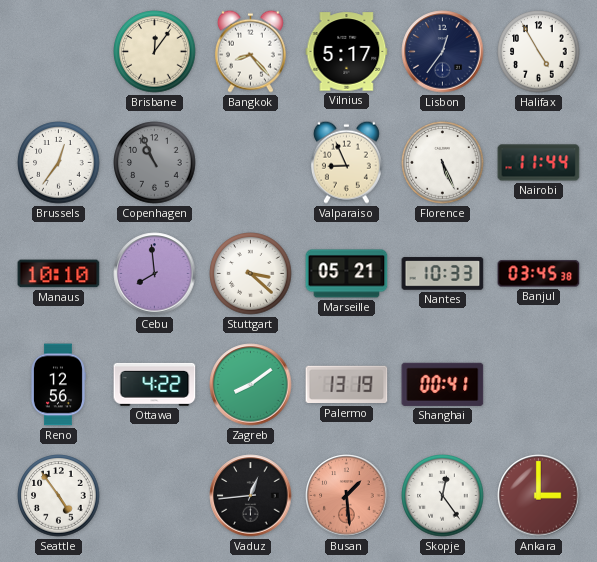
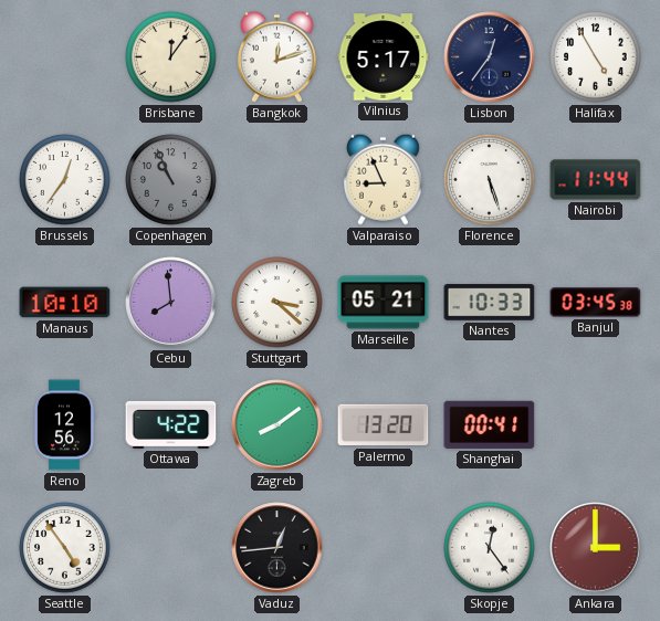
Bangkok: 8:23 -> 12:12 (276, 56)
Florence: 5:26 -> 5:27 (490, 180)
Palermo: 13:19 -> 13:20 (384, 425)
Busan: 1:29 -> none (347, 496)
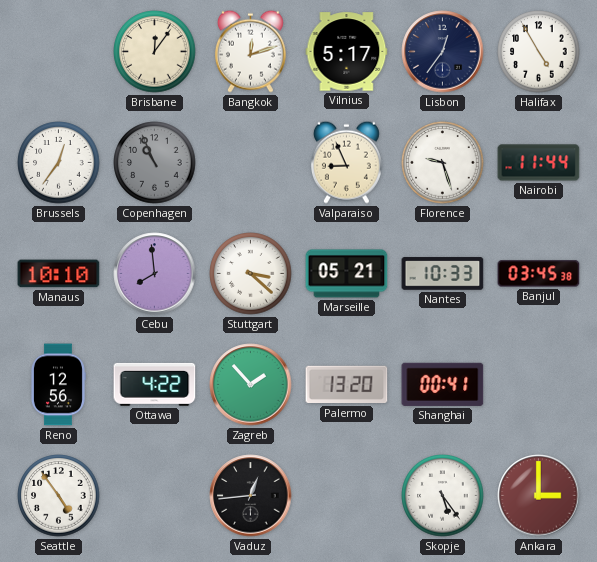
Florence: 5:27 -> 9:27 (443, 163)
Zagreb: 8:09 -> 1:53 (251, 385)
Skopje: 12:24 -> 5:24 (443, 496)
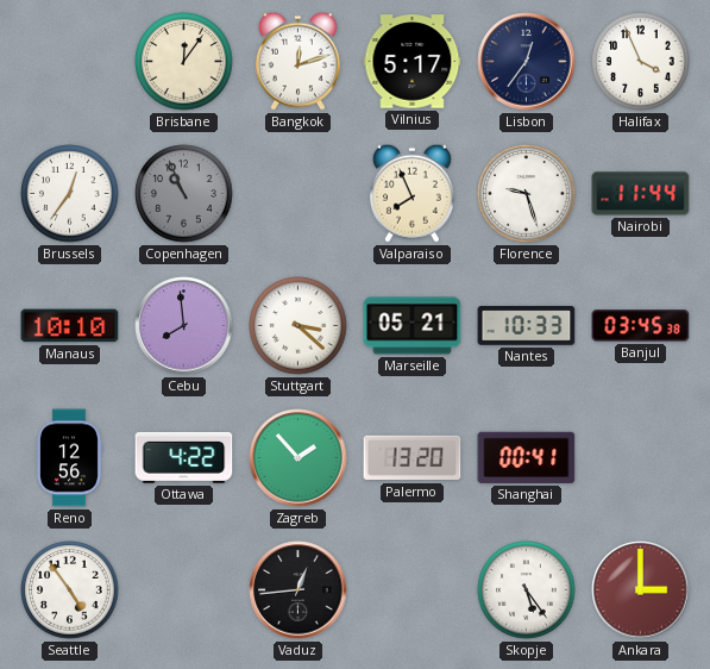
Halifax: 4:55 -> 3:56 (641, 62)
Valparaiso: 8:56 -> 7:56 (411, 193)
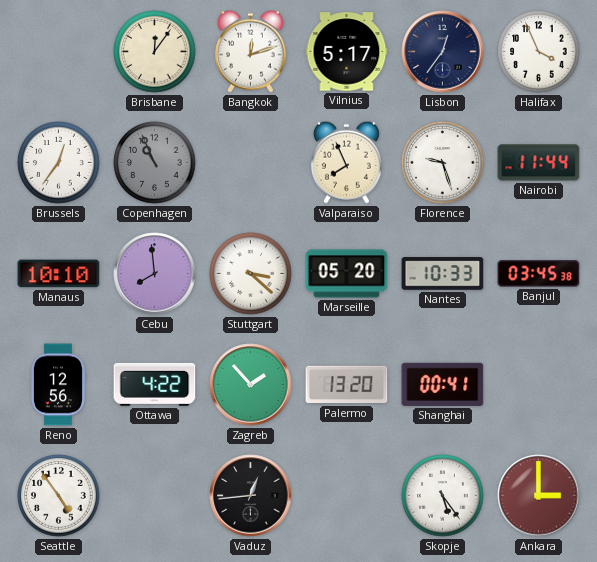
Marseille: 05:21 -> 05:20 (347, 274)
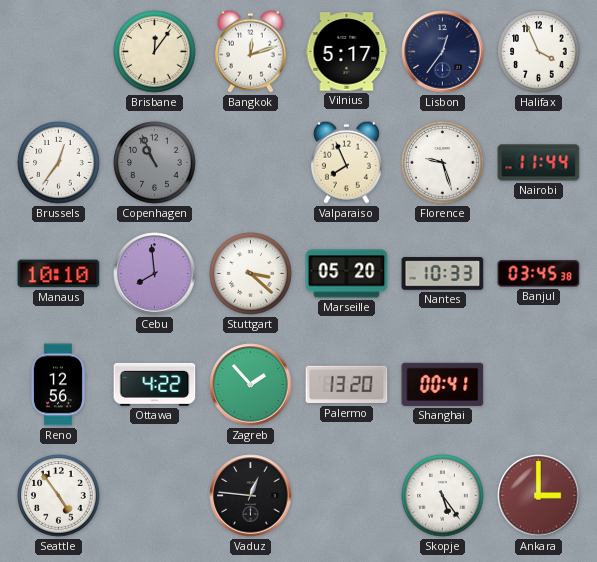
Vaduz: 12:44 -> 12:46 (251, 496)
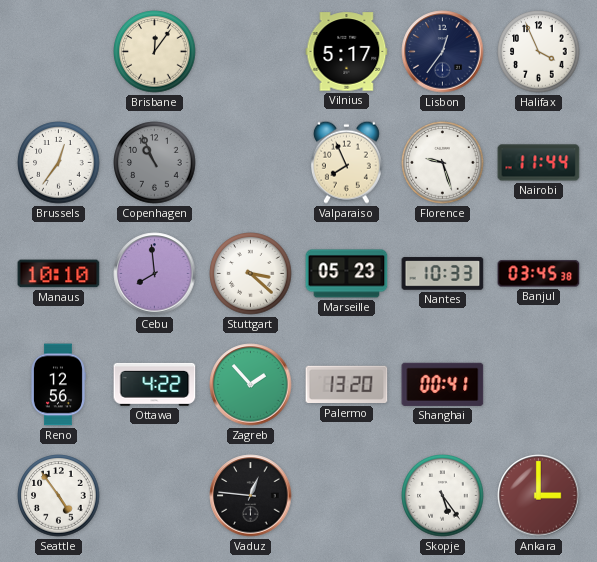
Bangkok: 12:12 -> none (250, 51)
Marseille: 05:20 -> 05:23 (347, 274)
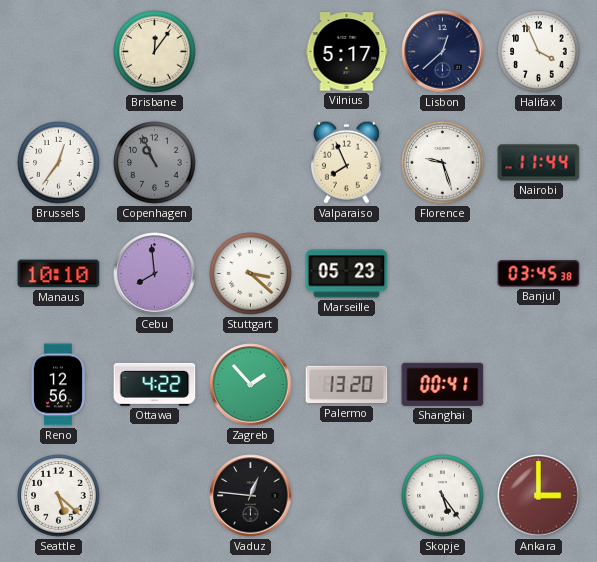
Lisbon: 12:36 -> 12:38 (443, 52)
Nantes: 10:33 -> none (443, 274)
Seattle: 4:54 -> 5:22 (59, 496)
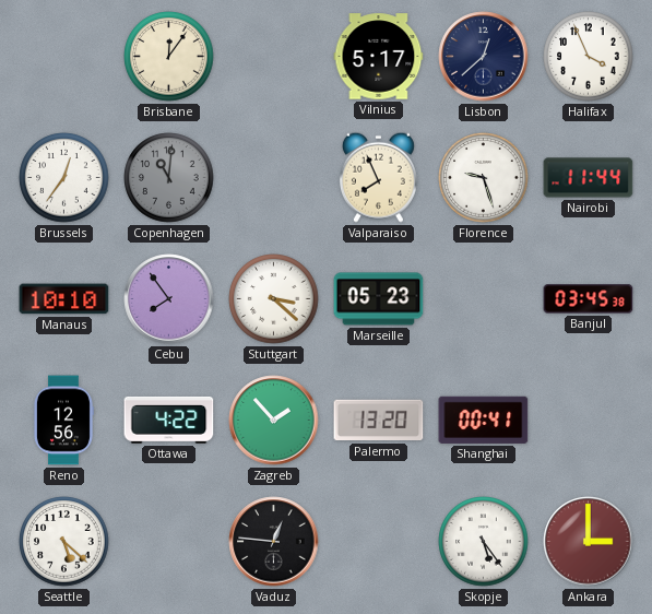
Copenhagen: 10:56 -> 11:01 (169, 178)
Cebu: 7:59 -> 7:54 (169, 299)
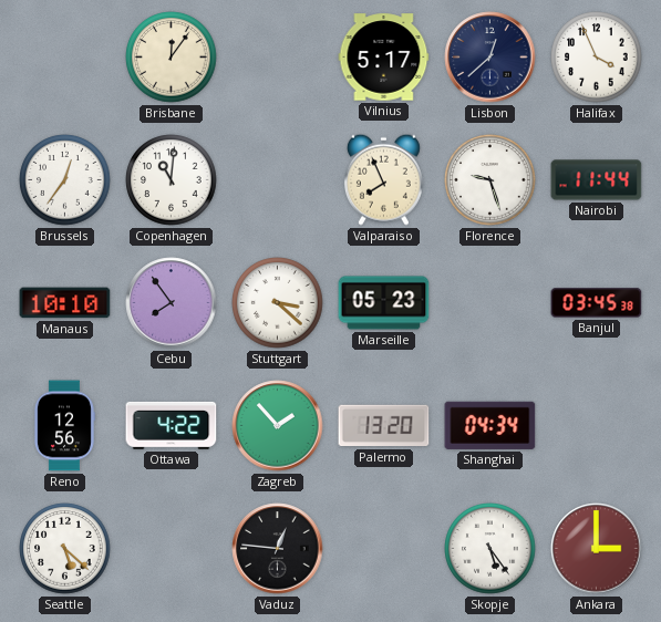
Copenhagen dial: grey -> white (172, 180)
Shanghai: 00:41 -> 04:34 (490, 425)
